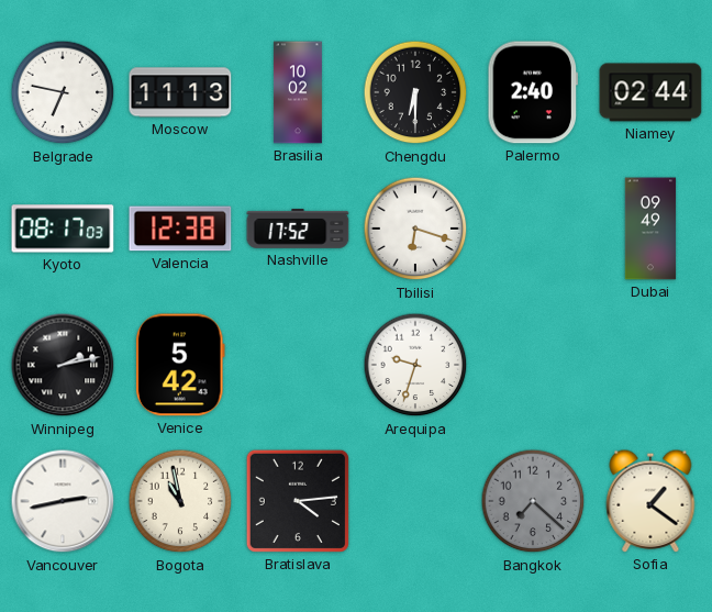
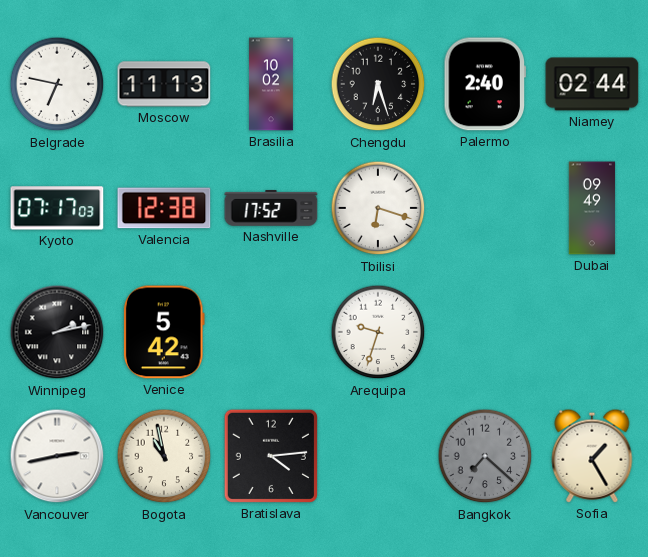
Chengdu: 6:30 -> 6:27 (378, 84)
Kyoto: 08:17 -> 07:17 (57, 208)
Sofia: 1:21 -> 1:25 (592, 456)
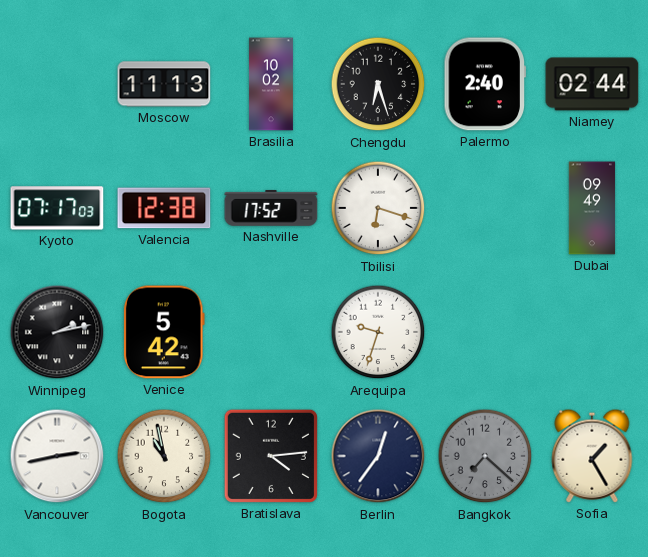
Belgrade: 6:47 -> none (57, 84)
Berlin: none -> 12:36 (378, 456)
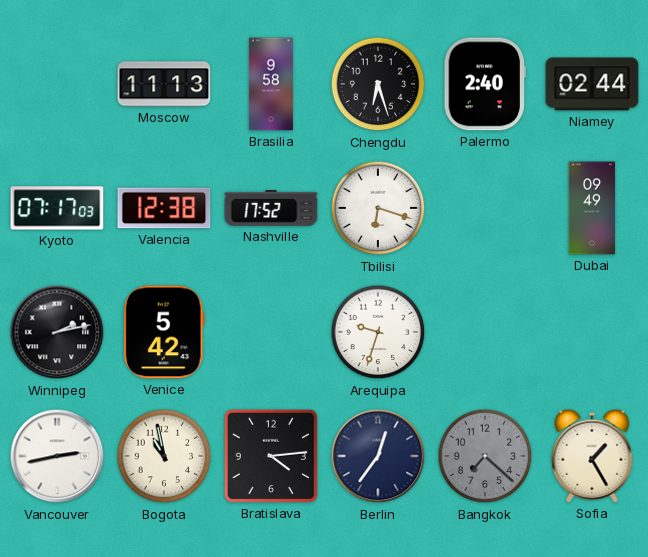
Brasilia: 10:02 -> 9:58 (271, 84)
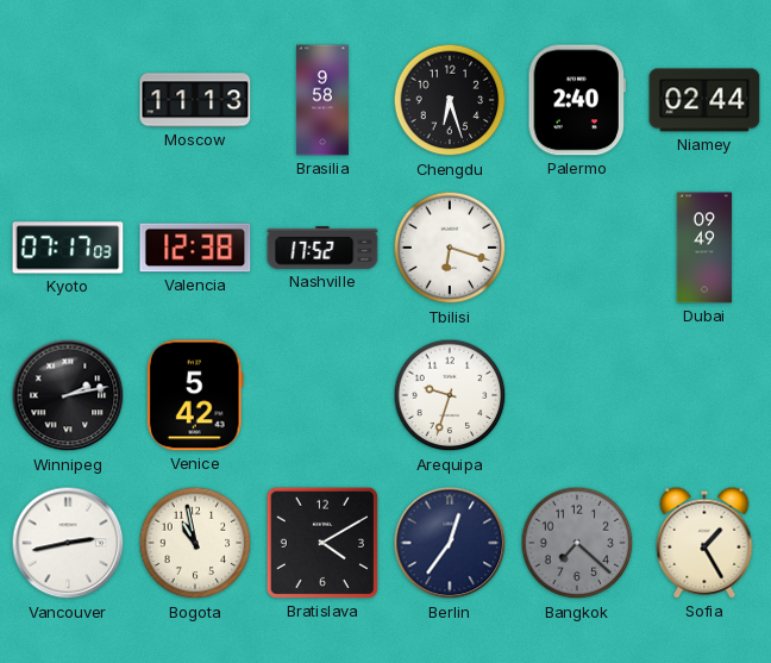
Bratislava: 4:14 -> 4:10 (322, 543)
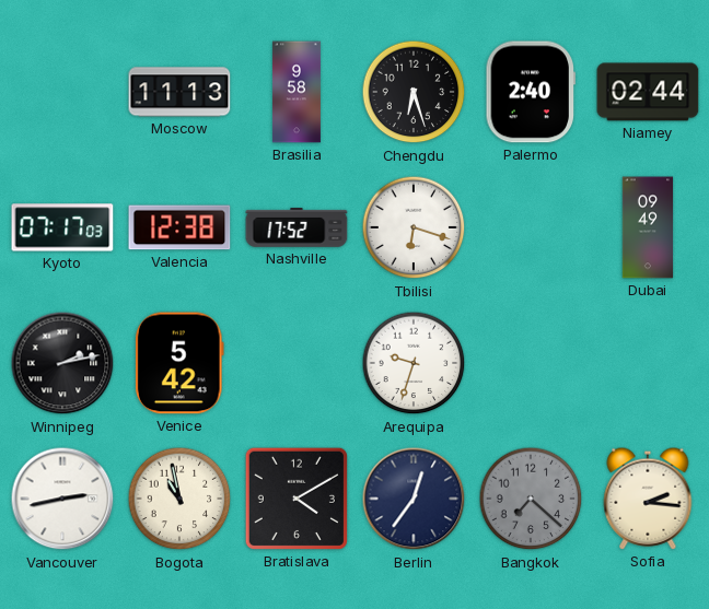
Sofia: 1:25 -> 2:16 (648, 499)
